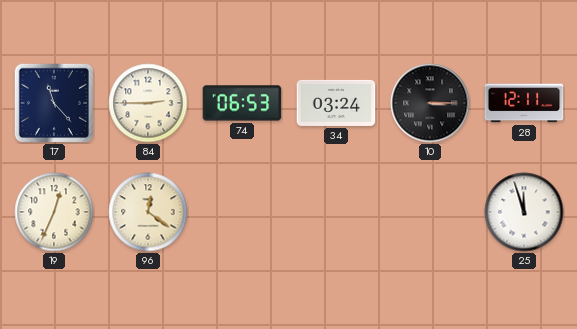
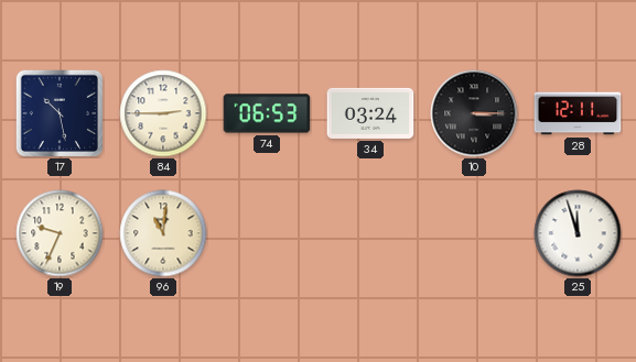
17: 11:23 -> 10:28 (58, 112)
19: 12:34 -> 9:34 (60, 233)
96: 12:21 -> 11:01 (163, 233)
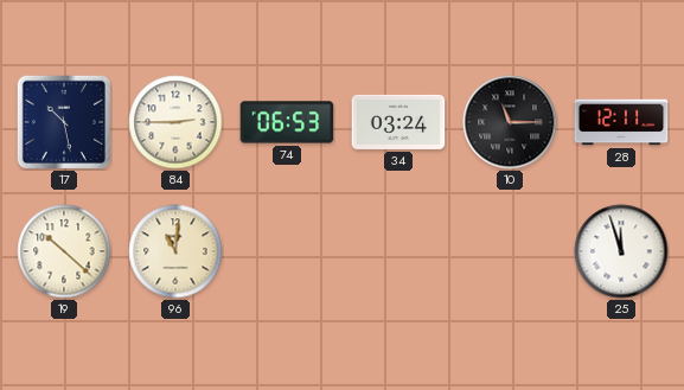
10: 3:15 -> 11:15 (510, 122)
19: 9:34 -> 10:22 (64, 251)
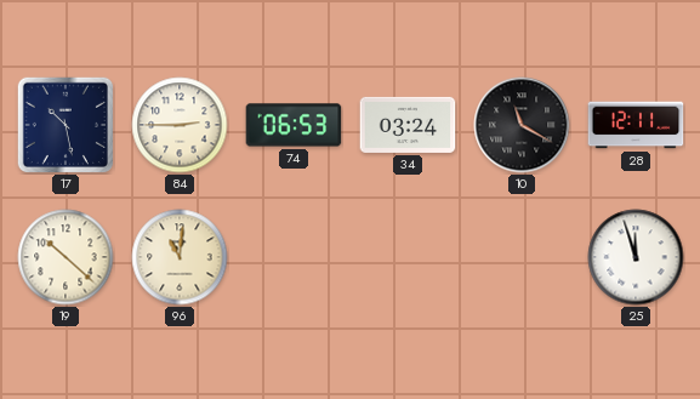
10: 11:15 -> 11:20 (522, 125)
